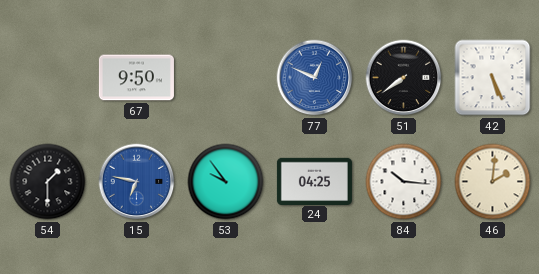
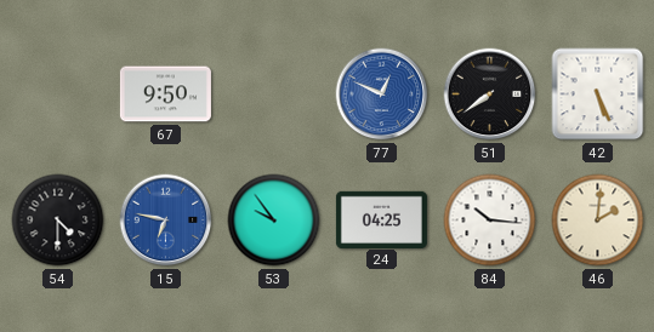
54: 1:30 -> 4:30 (58, 221)
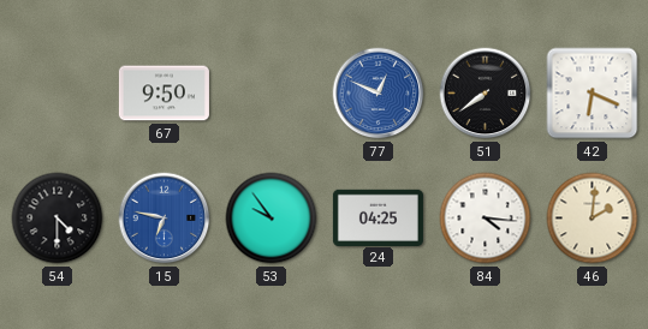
42: 5:26 -> 6:19 (593, 94)
84: 10:16 -> 4:16 (486, 219)
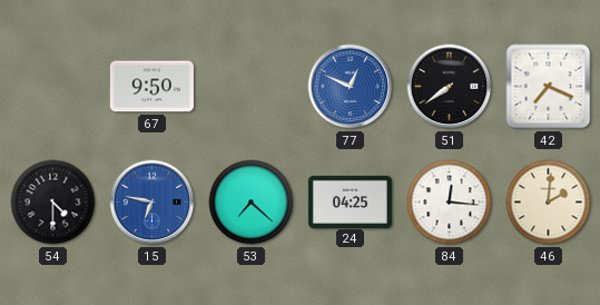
42: 6:19 -> 7:19 (549, 87)
53: 9:54 -> 7:22 (252, 203)
84: 4:16 -> 12:16 (450, 203)
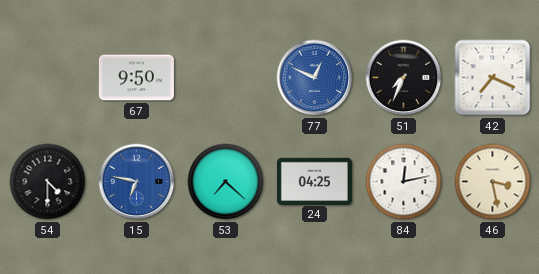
51: 7:39 -> 7:34 (404, 78)
84: 12:16 -> 12:13 (404, 182)
46: 2:01 -> 3:28 (493, 182)
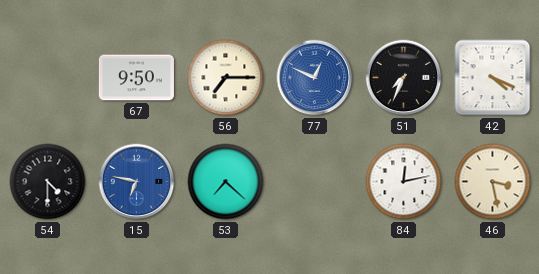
56: none -> 7:15 (226, 78)
42: 7:19 -> 4:19 (493, 78)
24: 04:25 -> none (314, 181)
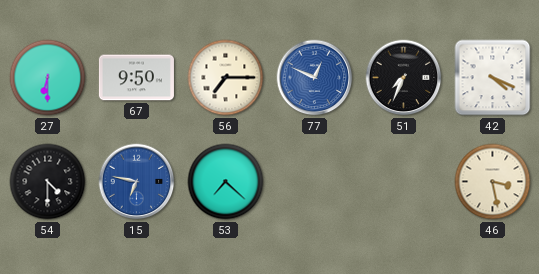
27: none -> 6:30 (48, 78)
84: 12:13 -> none (404, 182)
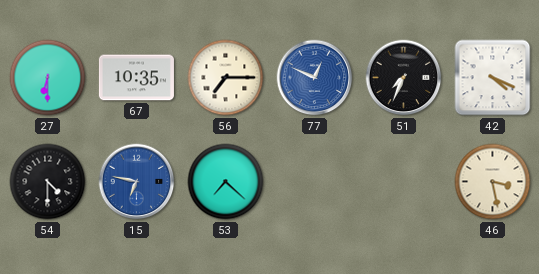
67: 9:50 -> 10:35 (136, 78)
